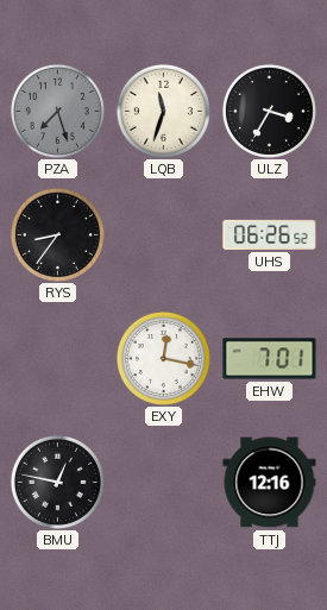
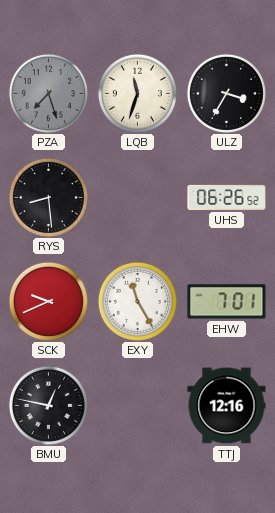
RYS: 8:36 -> 8:29 (48, 197)
SCK: none -> 9:41 (48, 301)
EXY: 12:17 -> 11:25 (137, 301)
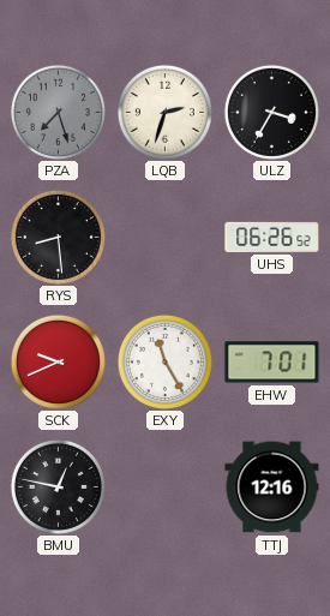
LQB: 11:33 -> 2:33 (164, 112)
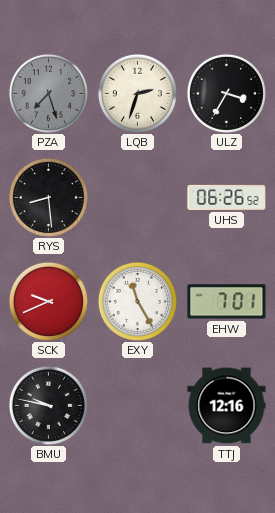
BMU: 12:47 -> 9:47 (48, 405)
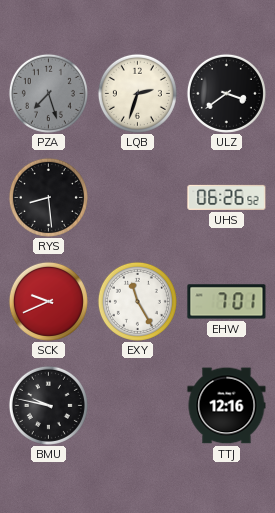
ULZ: 3:35 -> 3:39 (226, 93)
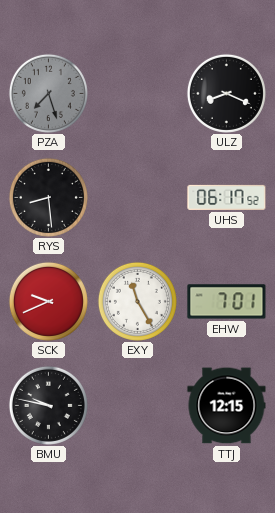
LQB: 2:33 -> none (137, 93)
ULZ: 3:39 -> 8:19 (226, 93)
UHS: 06:26 -> 06:17 (227, 197)
TTJ: 12:16 -> 12:15 (227, 406)
